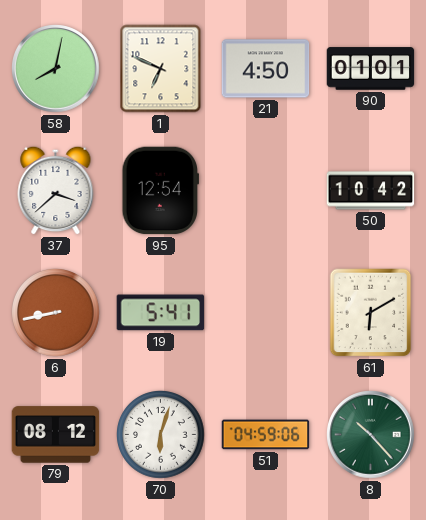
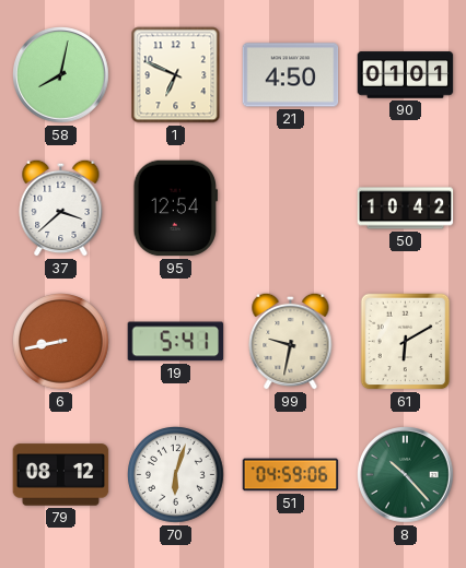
99: none -> 9:32 (291, 341)
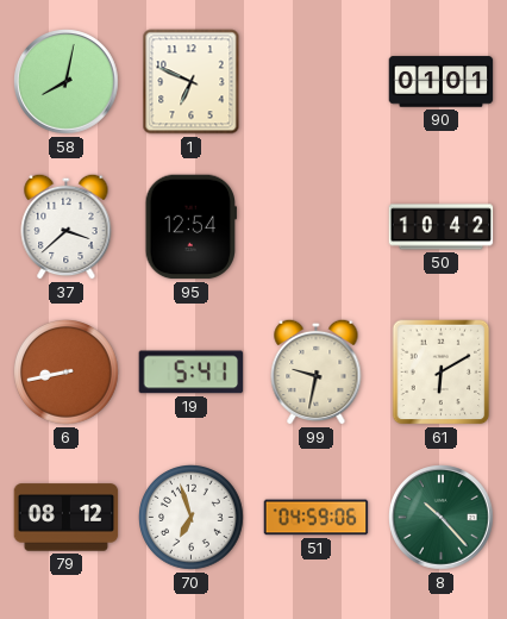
21: 4:50 -> none (291, 75)
70: 6:03 -> 6:57 (192, 518)
